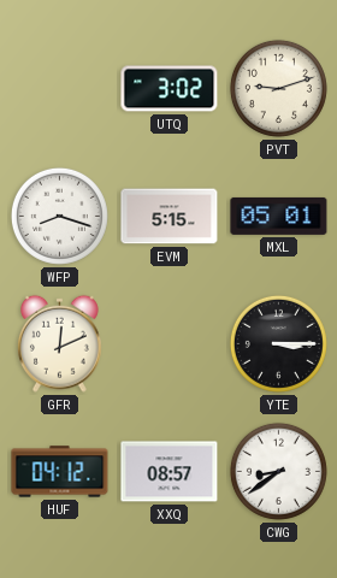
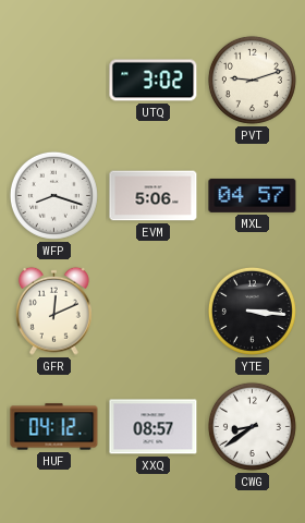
EVM: 5:15 -> 5:06 (154, 196)
MXL: 05:01 -> 04:57 (253, 195)
YTE: 3:15 -> 3:16 (252, 311)
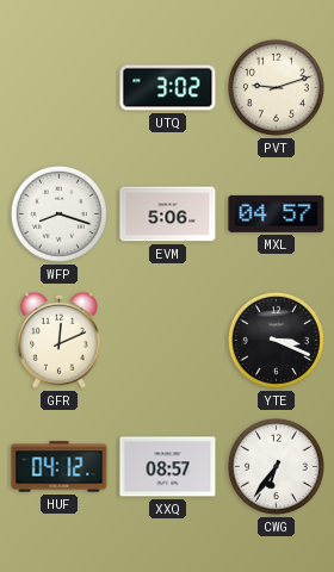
YTE: 3:16 -> 3:19 (276, 340)
CWG: 8:39 -> 6:36 (276, 466)
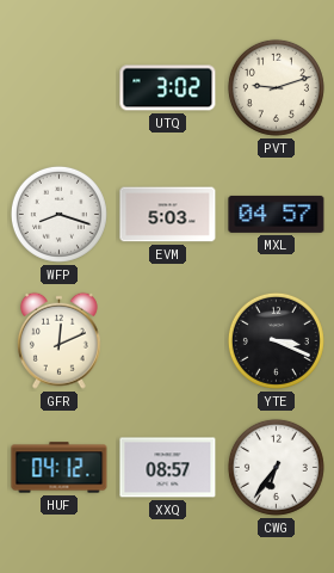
EVM: 5:06 -> 5:03 (168, 215)
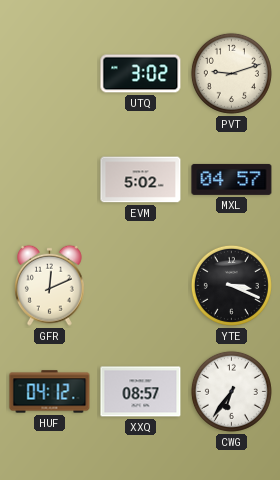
WFP: 8:18 -> none (58, 214)
EVM: 5:03 -> 5:02 (141, 180)
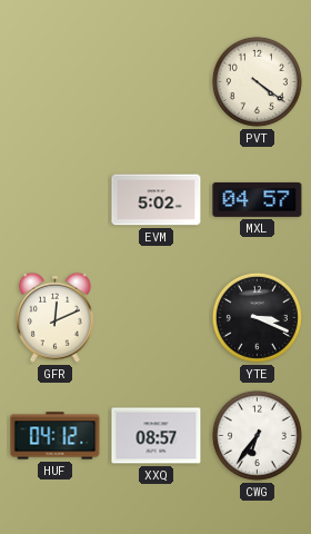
UTQ: 3:02 -> none (141, 74)
PVT: 9:12 -> 4:21 (257, 81)
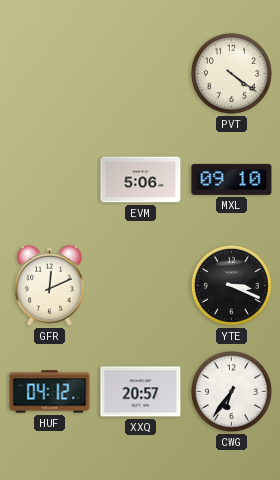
EVM: 5:02 -> 5:06 (141, 180)
MXL: 04:57 -> 09:10 (232, 179)
XXQ: 08:57 -> 20:57 (141, 392)
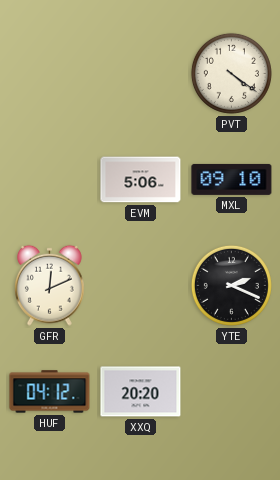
YTE: 3:19 -> 2:19 (231, 285)
XXQ: 20:57 -> 20:20 (141, 392)
CWG: 6:36 -> none (231, 391)
